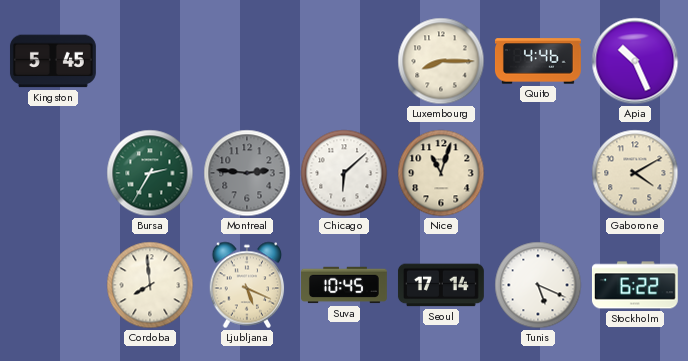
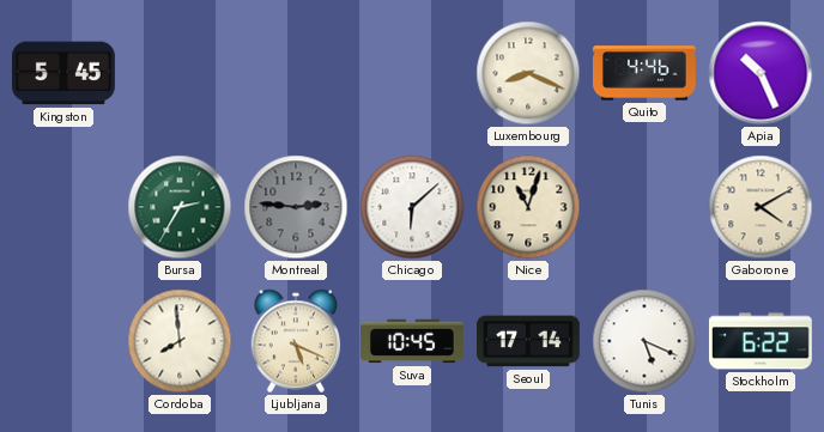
Luxembourg: 8:15 -> 8:19 (528, 73)
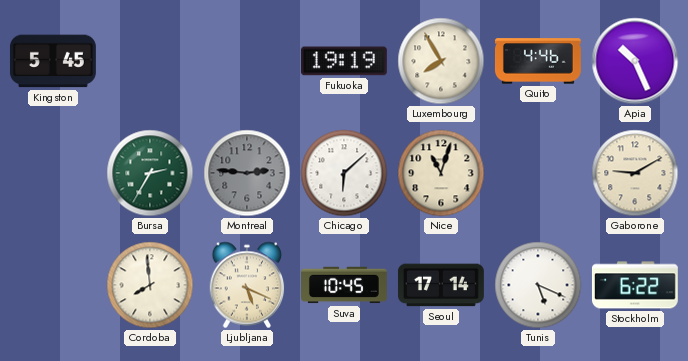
Fukuoka: none -> 19:19 (344, 61)
Luxembourg: 8:19 -> 7:55 (441, 61)
Gaborone: 4:10 -> 9:10 (635, 173)
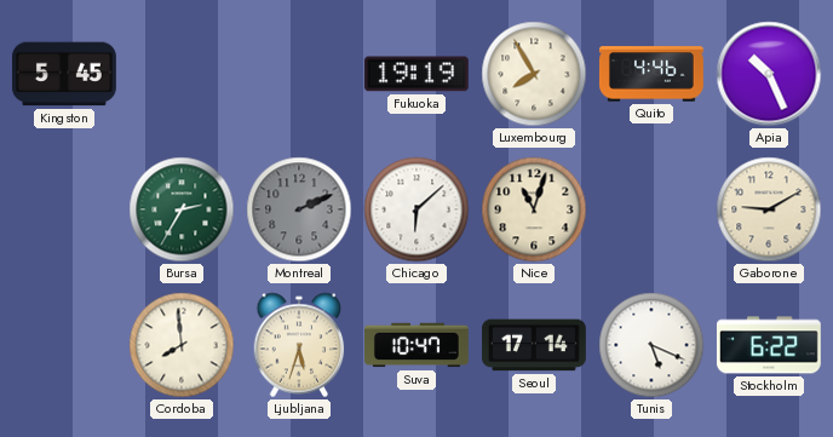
Montreal: 2:46 -> 2:11 (299, 209)
Ljubljana: 5:19 -> 5:33 (299, 345)
Suva: 10:45 -> 10:47 (418, 345)
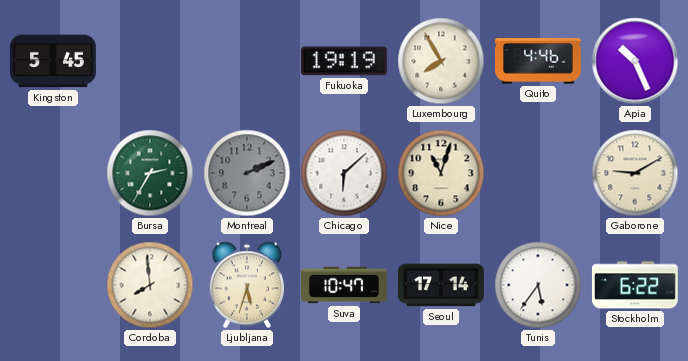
Tunis: 5:19 -> 5:36 (538, 285)
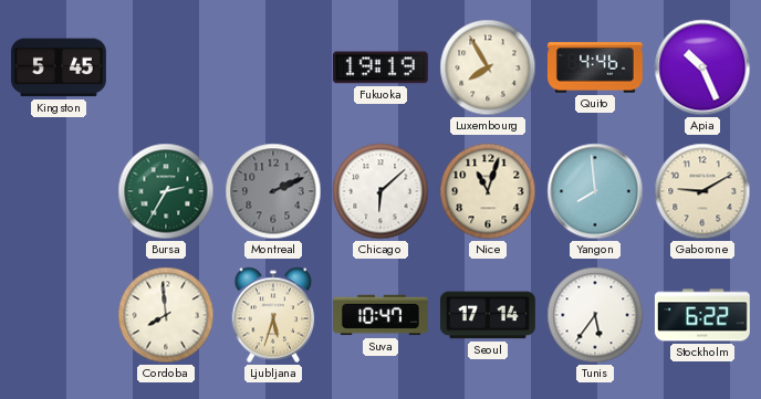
Yangon: none -> 7:59 (595, 191)
